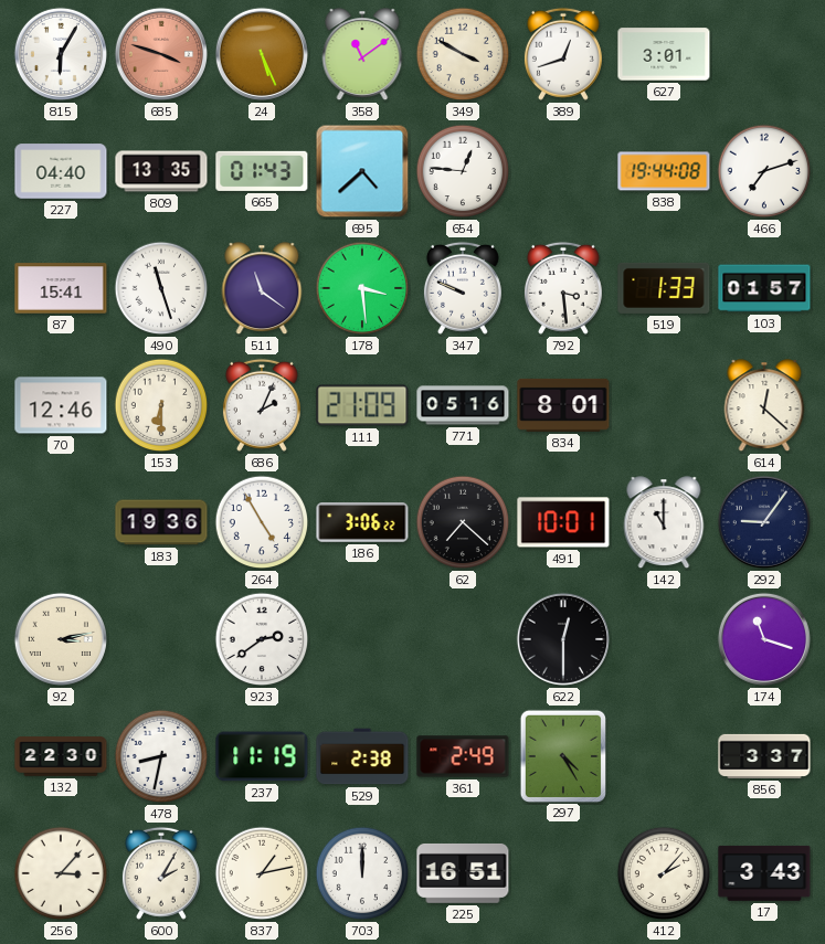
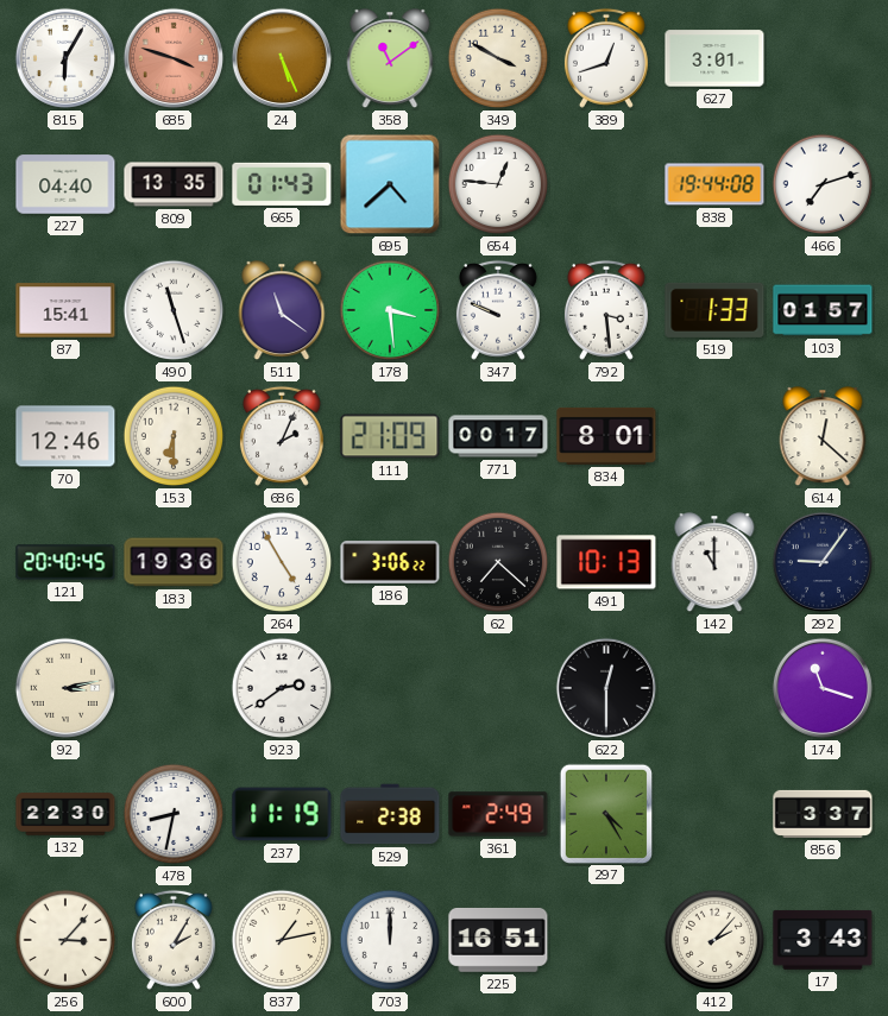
771: 05:16 -> 00:17 (498, 436)
121: none -> 20:40 (65, 562)
491: 10:01 -> 10:13 (606, 562)
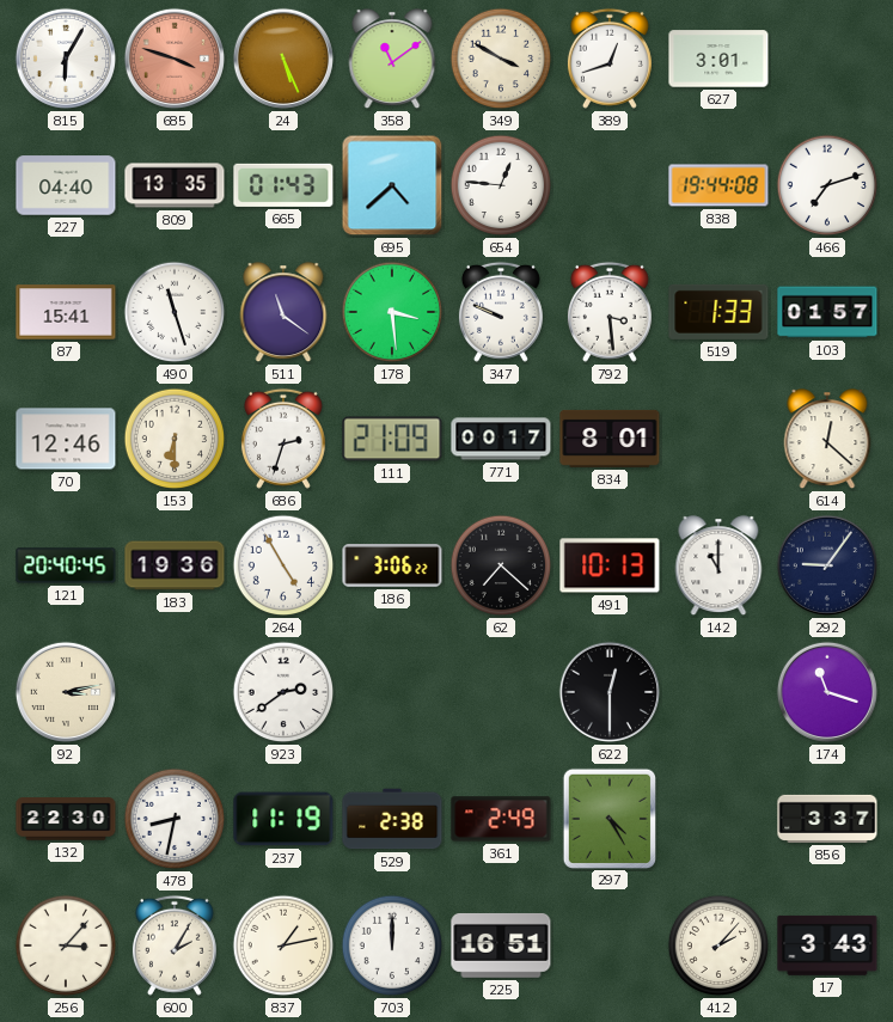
686: 2:04 -> 2:33 (283, 439)
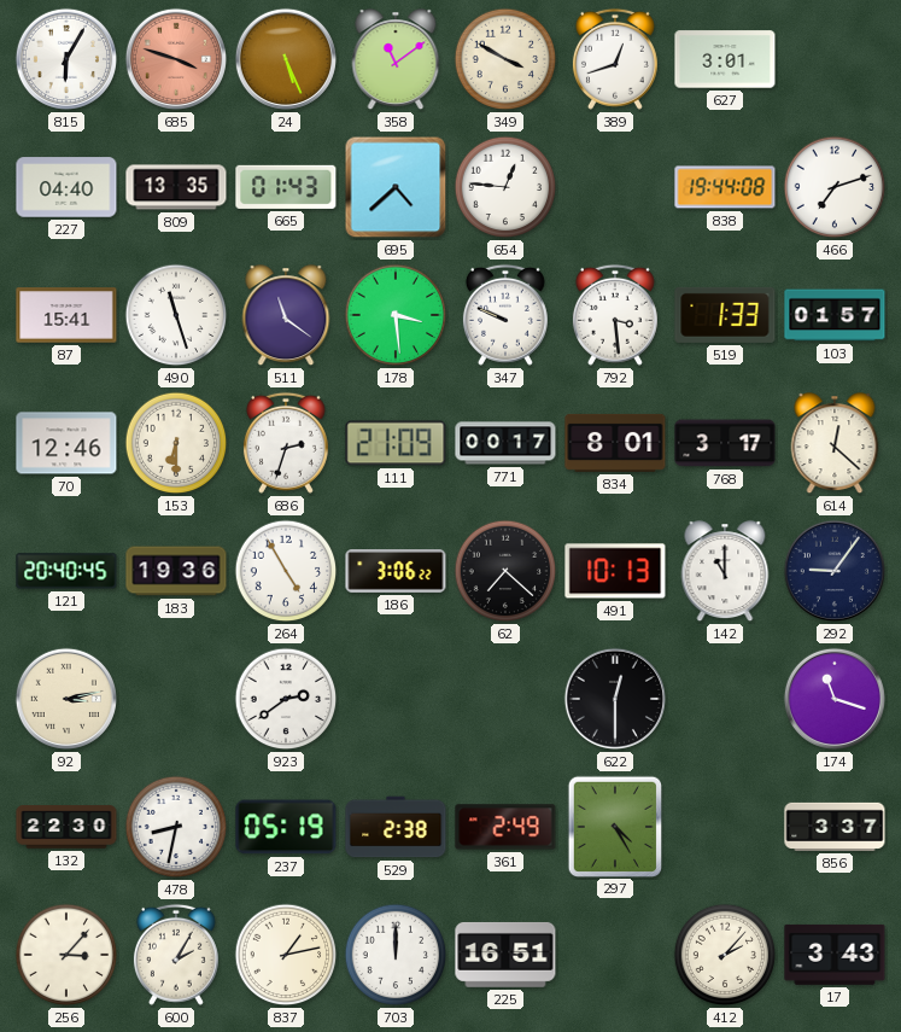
768: none -> 3:17 (725, 443)
237: 11:19 -> 05:19 (286, 827)
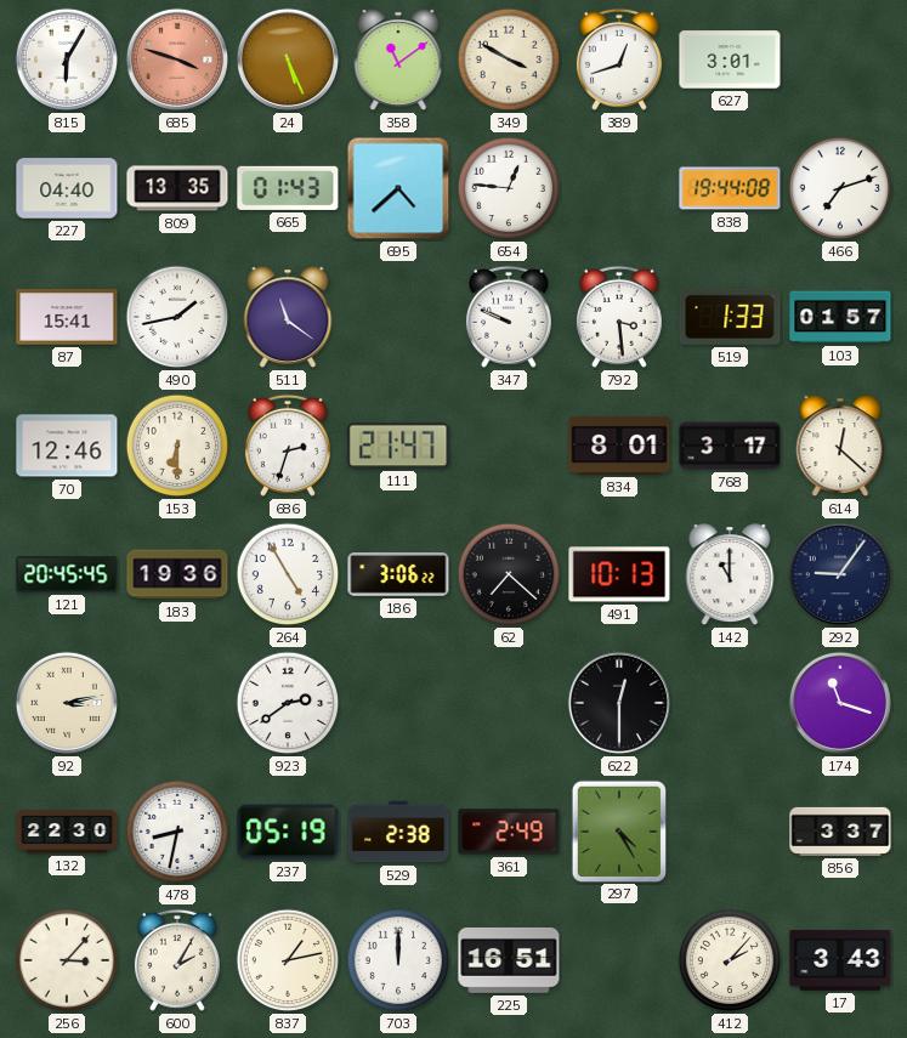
490: 11:27 -> 1:43 (177, 317)
178: 3:29 -> none (396, 315)
111: 21:09 -> 21:47 (398, 446)
771: 00:17 -> none (505, 443)
121: 20:40 -> 20:45 (67, 574)
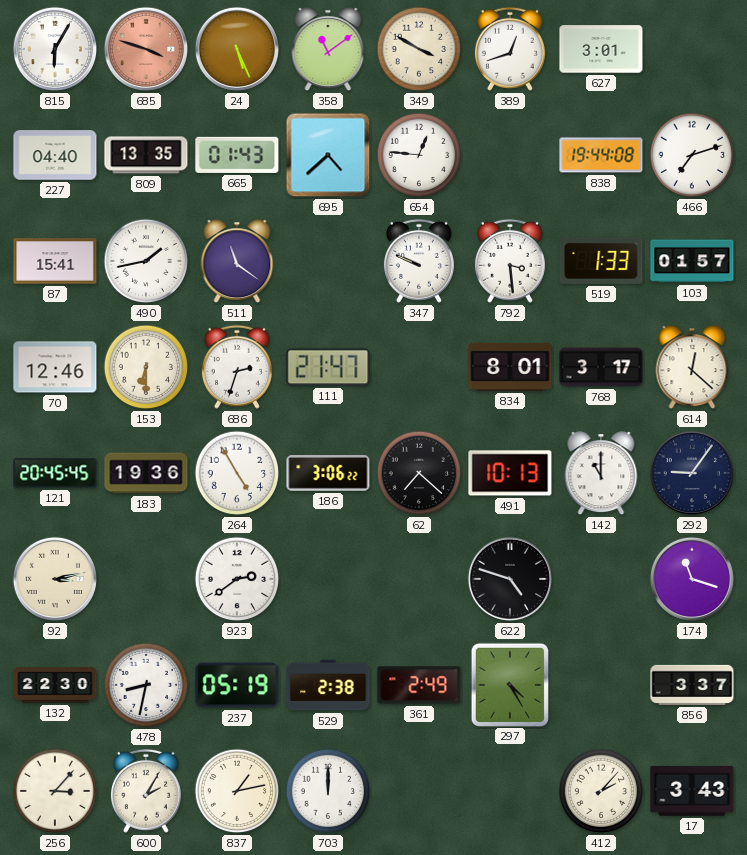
622: 12:30 -> 4:48 (510, 579)
225: 16:51 -> none (509, 960)
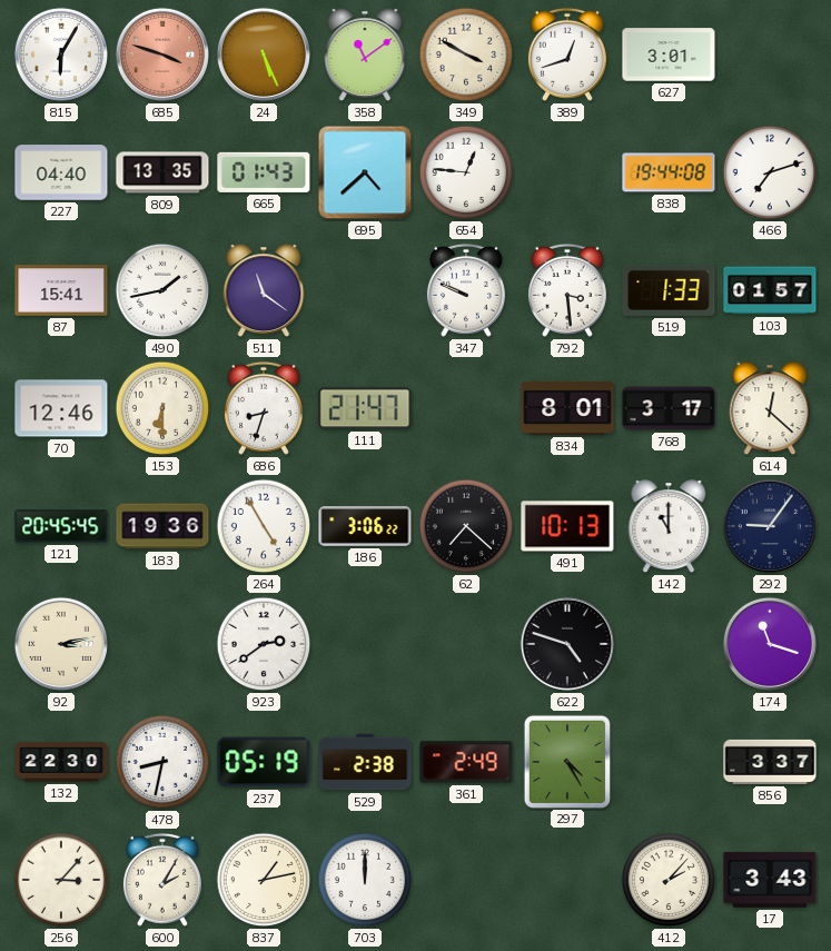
686: 2:33 -> 8:33 (264, 408)
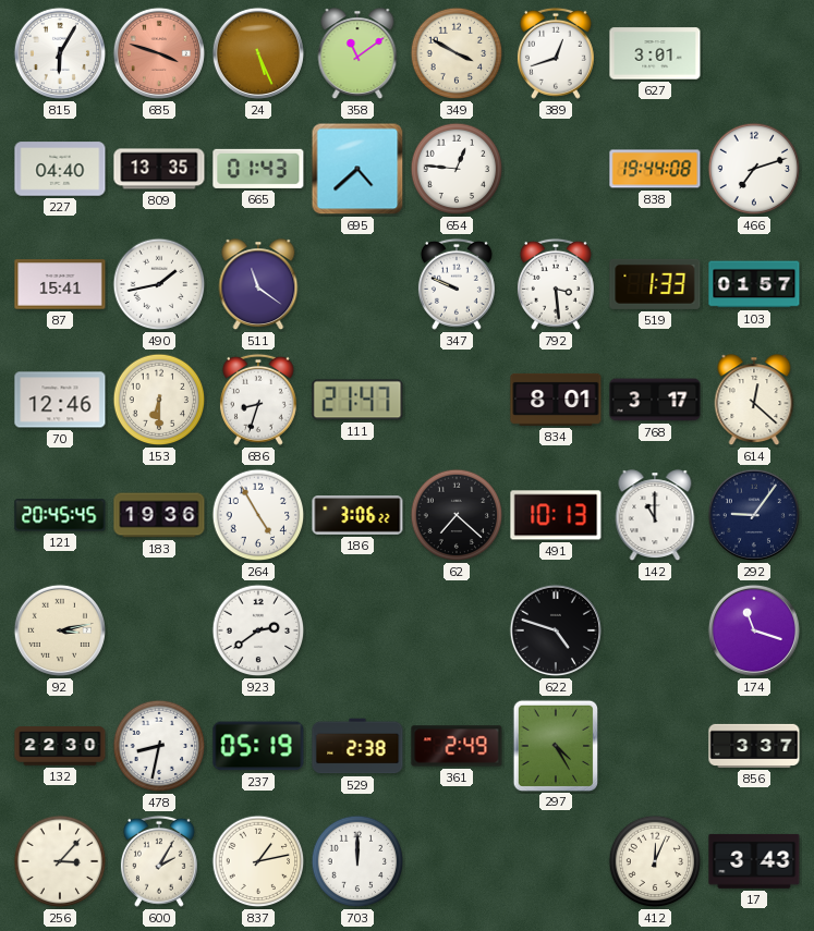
412: 2:07 -> 12:04 (655, 861)
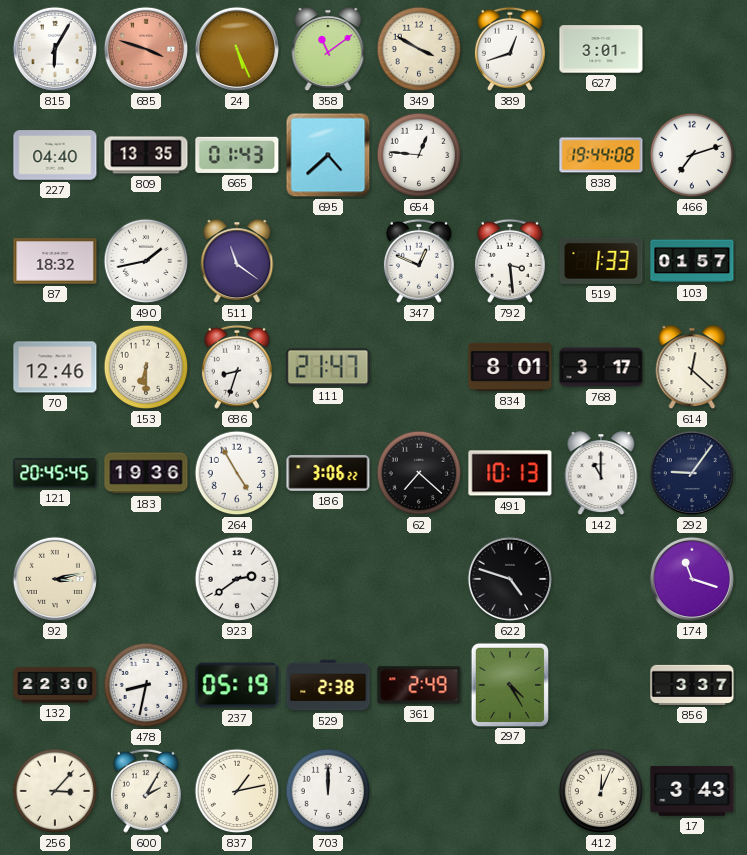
87: 15:41 -> 18:32 (55, 261)
347: 9:49 -> 12:49 (419, 261)
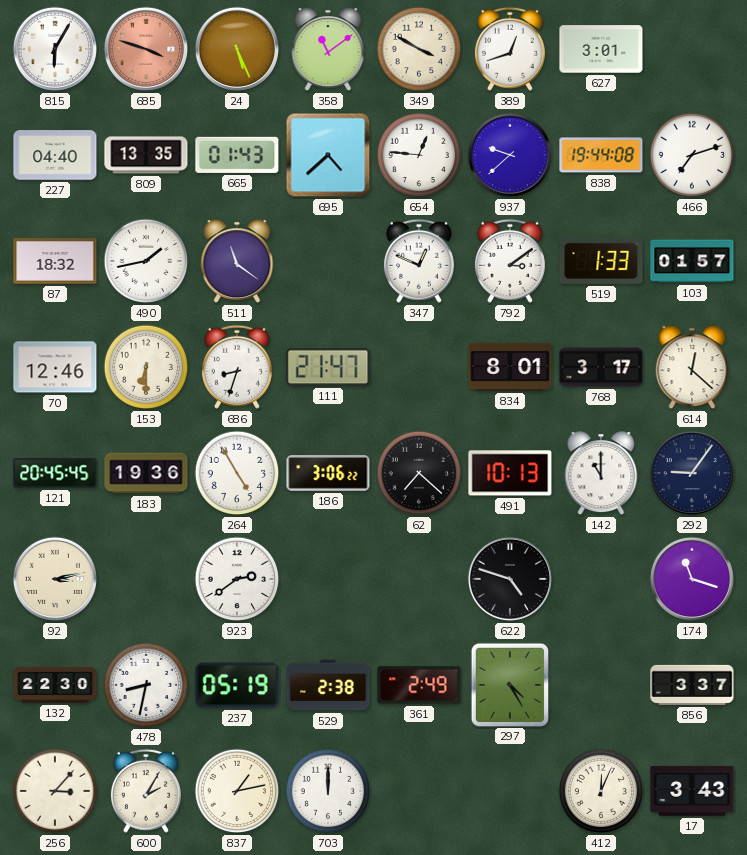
937: none -> 9:38 (510, 155)
792: 3:29 -> 3:09 (510, 261)
